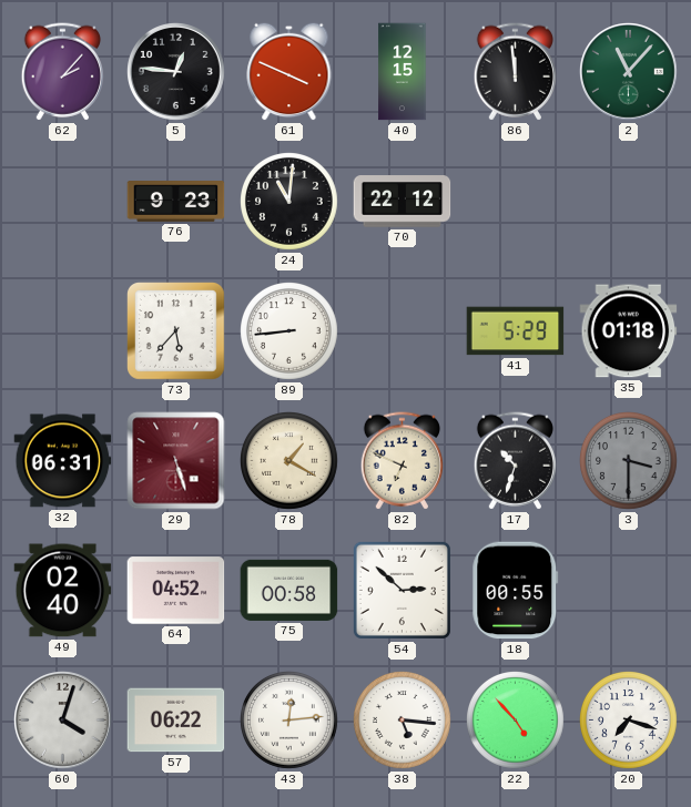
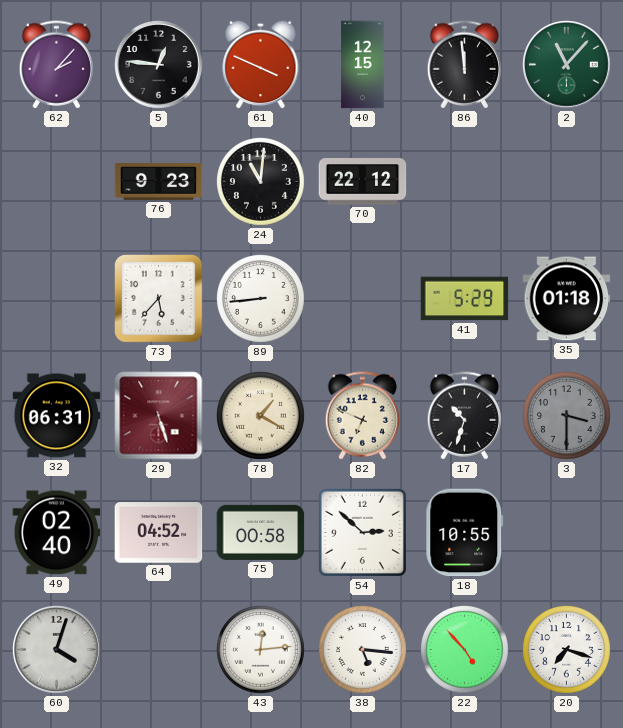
18: 00:55 -> 10:55 (465, 533)
57: 06:22 -> none (176, 721)
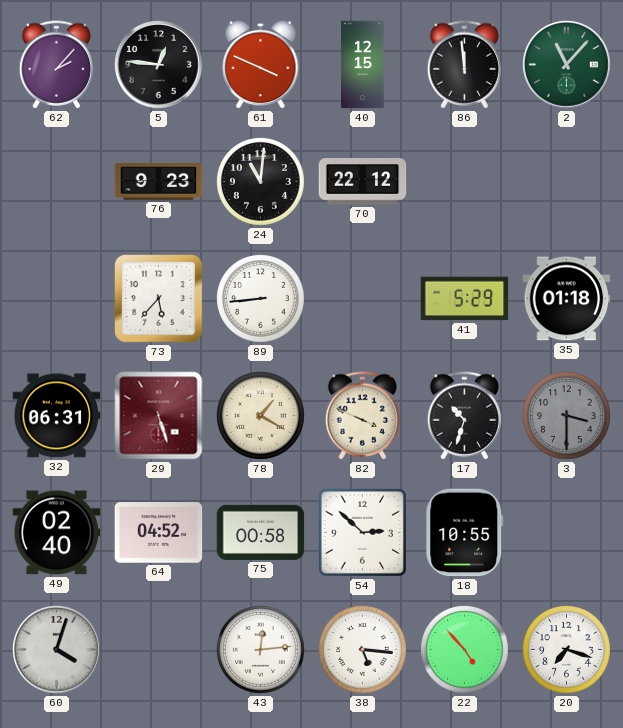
82: 6:49 -> 3:49 (362, 416)
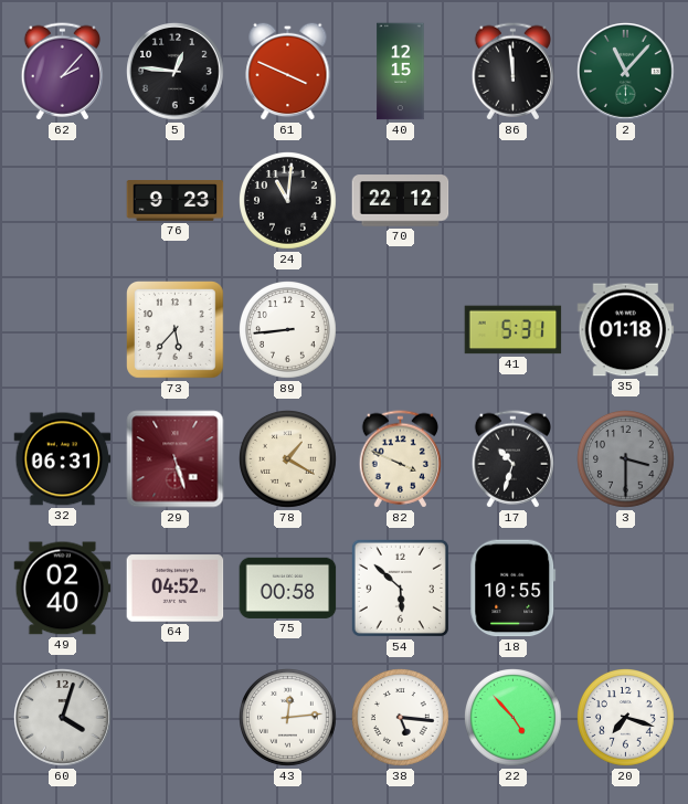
41: 5:29 -> 5:31 (514, 330)
54: 2:52 -> 5:52 (400, 588)
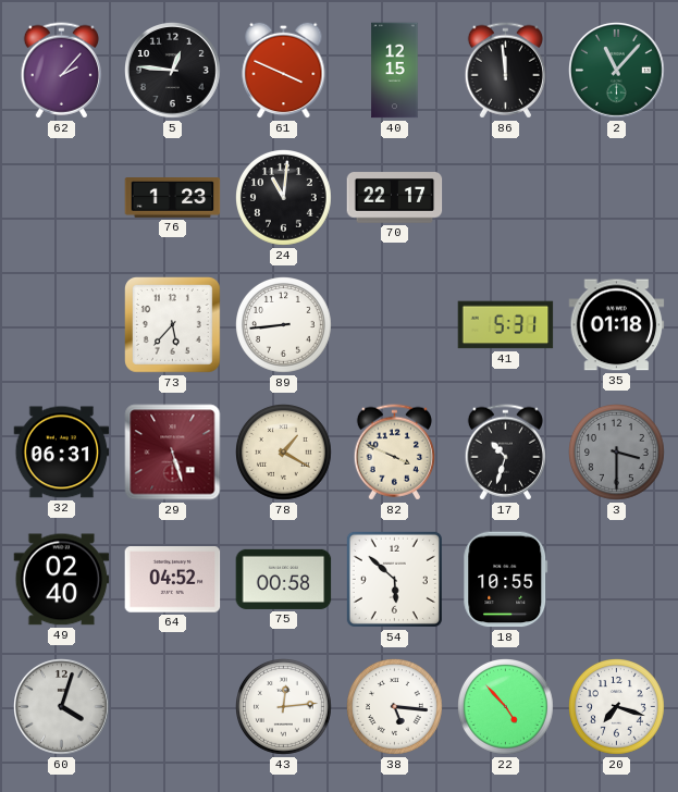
76: 9:23 -> 1:23 (173, 198)
70: 22:12 -> 22:17 (395, 198)
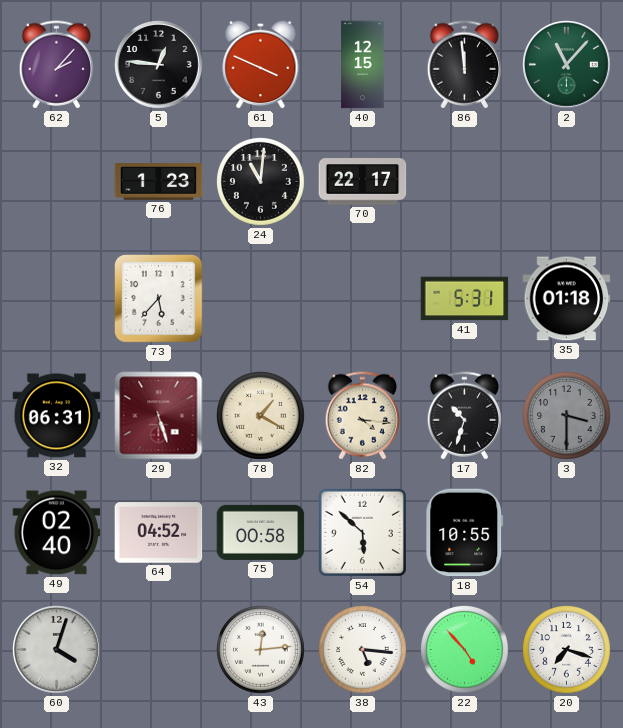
89: 8:44 -> none (284, 325)
82: 3:49 -> 4:16 (362, 416)
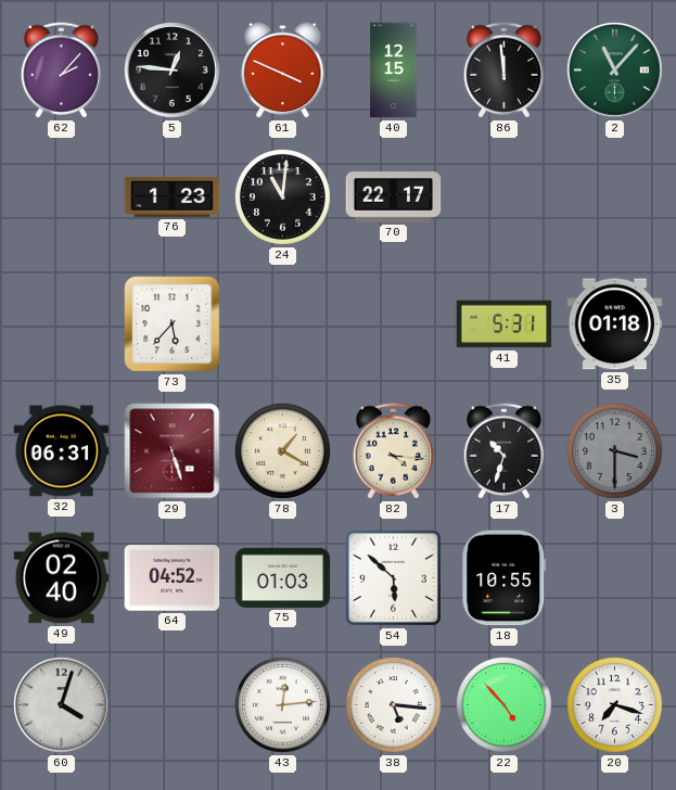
75: 00:58 -> 01:03 (283, 577)
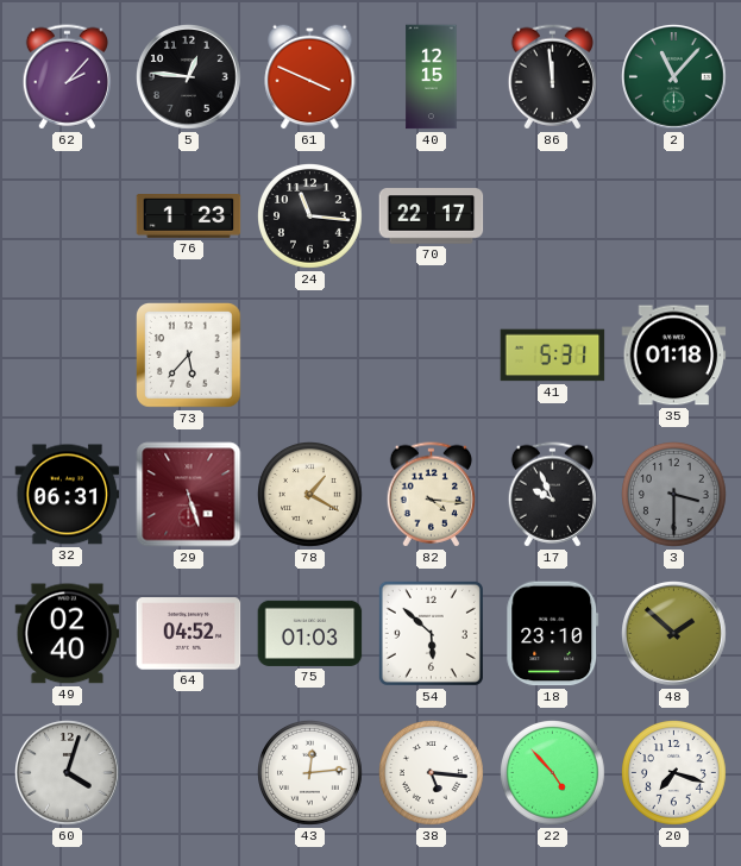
24: 11:01 -> 11:16 (310, 216)
17: 10:33 -> 9:56 (552, 495)
18: 10:55 -> 23:10 (553, 634)
48: none -> 1:52 (674, 634)
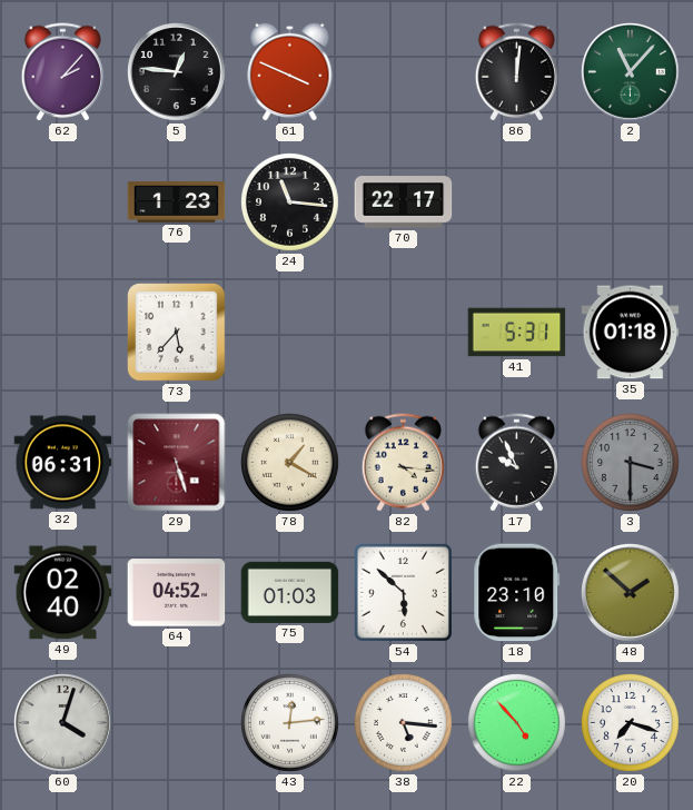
40: 12:15 -> none (432, 77)
86: 11:59 -> 12:01 (516, 72)
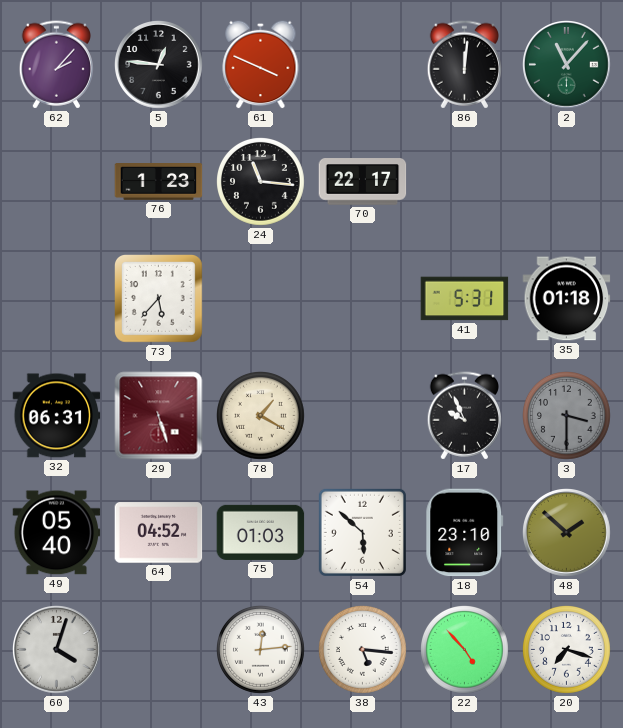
82: 4:16 -> none (403, 463)
49: 02:40 -> 05:40 (57, 533)
